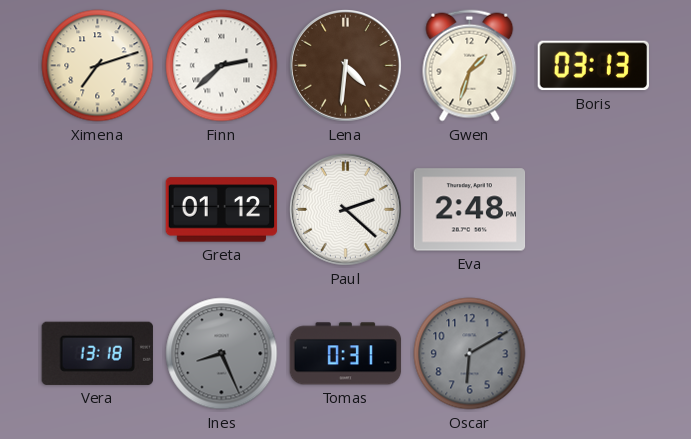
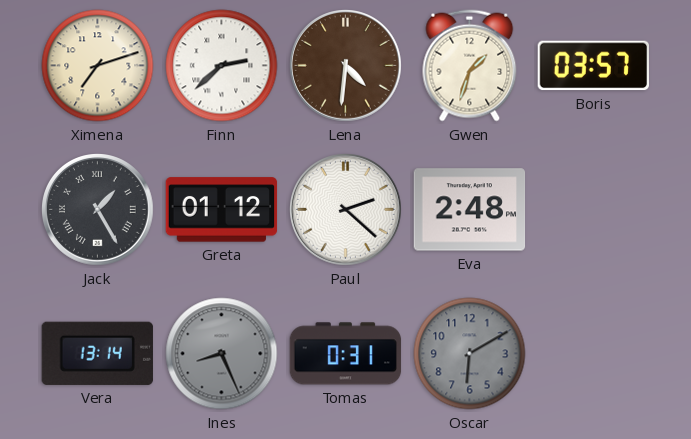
Boris: 03:13 -> 03:57 (593, 66)
Jack: none -> 1:25 (98, 210)
Vera: 13:18 -> 13:14 (97, 353)
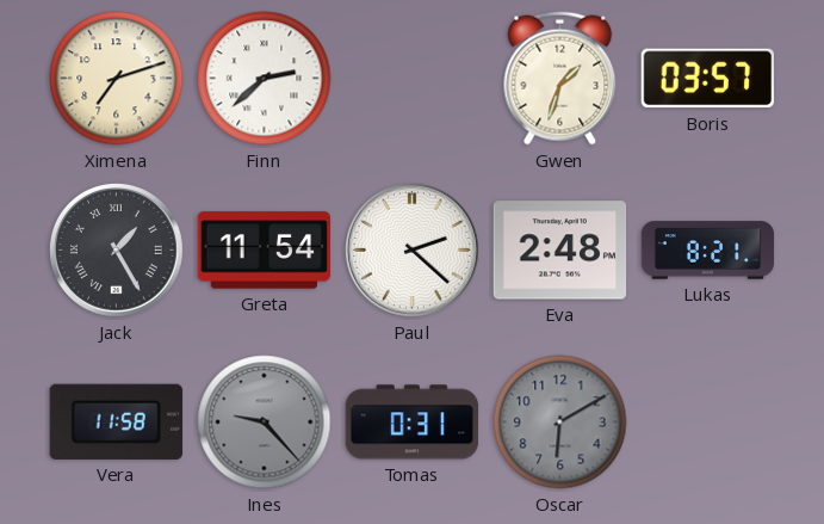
Lena: 4:31 -> none (346, 66)
Greta: 01:12 -> 11:54 (265, 251)
Lukas: none -> 8:21 (708, 251)
Vera: 13:14 -> 11:58 (116, 421)
Ines: 8:26 -> 9:23 (265, 423)
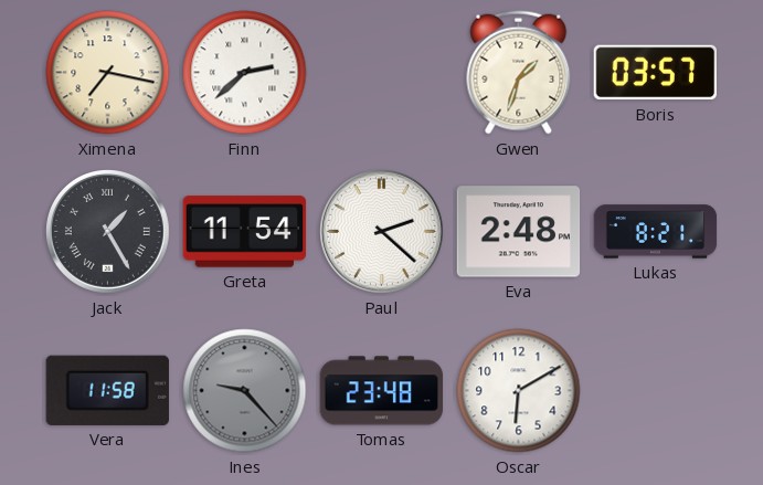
Ximena: 7:12 -> 7:17 (108, 73)
Tomas: 0:31 -> 23:48 (382, 391)
Oscar dial: grey -> white (519, 391)
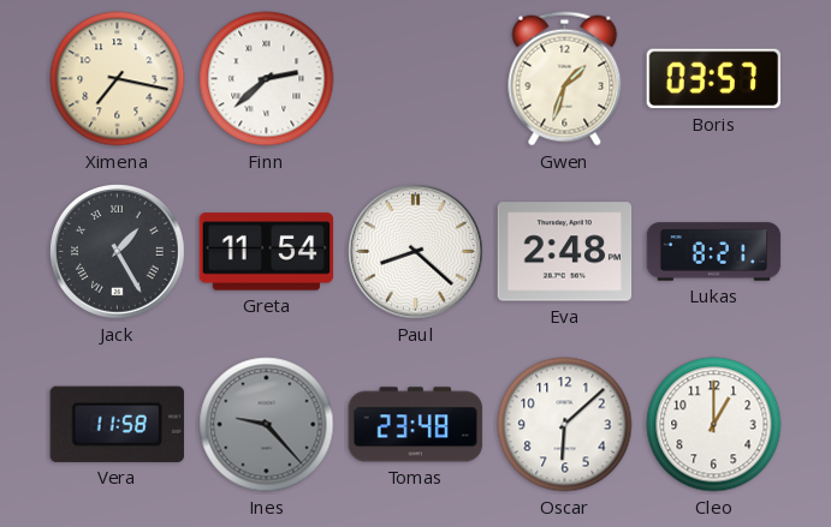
Paul: 2:22 -> 8:22 (416, 252)
Oscar: 6:10 -> 6:08 (565, 425)
Cleo: none -> 1:00 (714, 425)
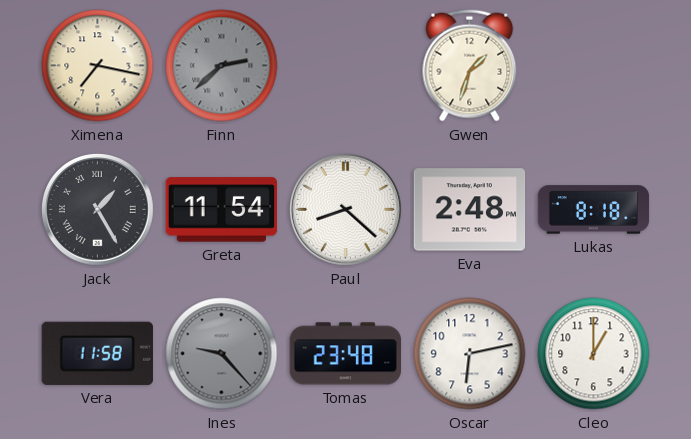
Finn dial: white -> grey (222, 66)
Boris: 03:57 -> none (713, 79)
Lukas: 8:21 -> 8:18 (594, 210)
Oscar: 6:08 -> 6:13 (470, 354)
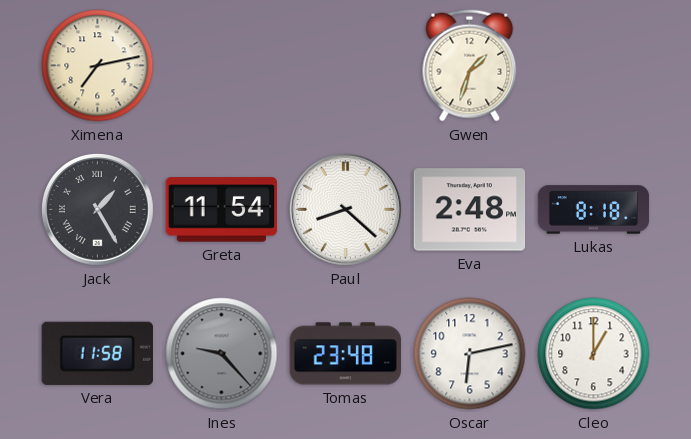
Ximena: 7:17 -> 7:13 (98, 66)
Finn: 2:38 -> none (222, 66)
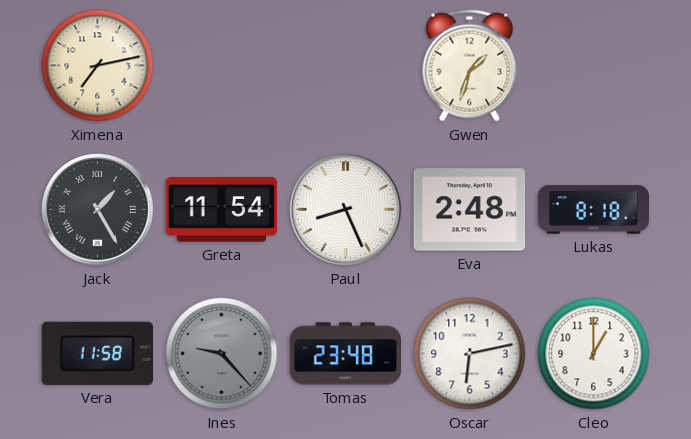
Paul: 8:22 -> 8:26 (346, 210)
